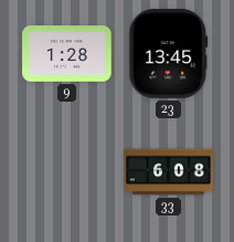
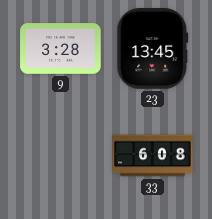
9: 1:28 -> 3:28 (61, 49)
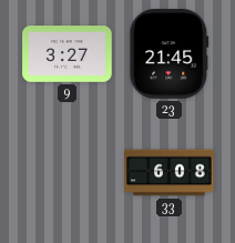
9: 3:28 -> 3:27 (68, 54)
23: 13:45 -> 21:45 (170, 54)
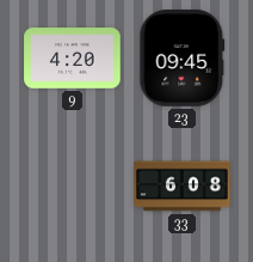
9: 3:27 -> 4:20 (73, 59)
23: 21:45 -> 09:45 (183, 59)
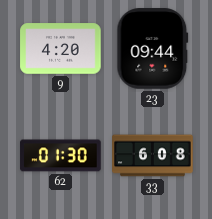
23: 09:45 -> 09:44 (153, 49)
62: none -> 01:30 (61, 156)
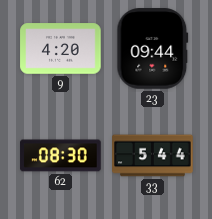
62: 01:30 -> 08:30 (61, 156)
33: 6:08 -> 5:44 (153, 156)
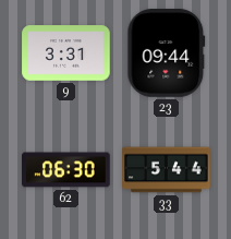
9: 4:20 -> 3:31 (66, 53)
62: 08:30 -> 06:30 (66, 170)
